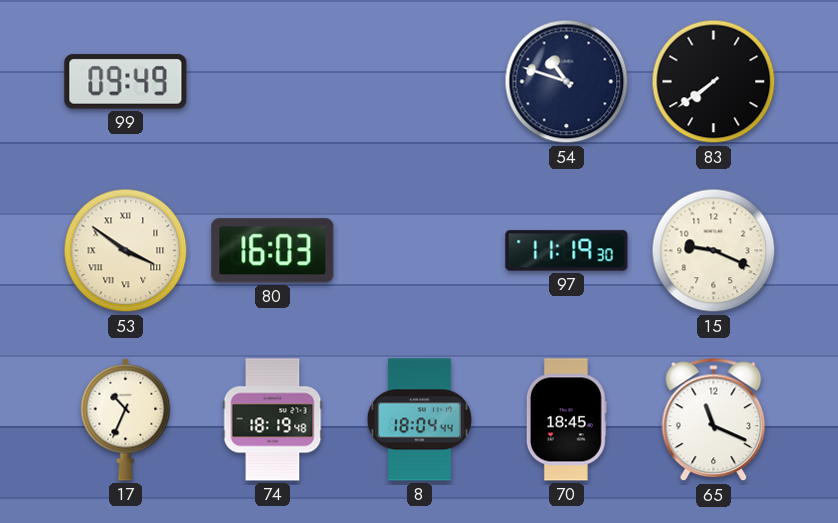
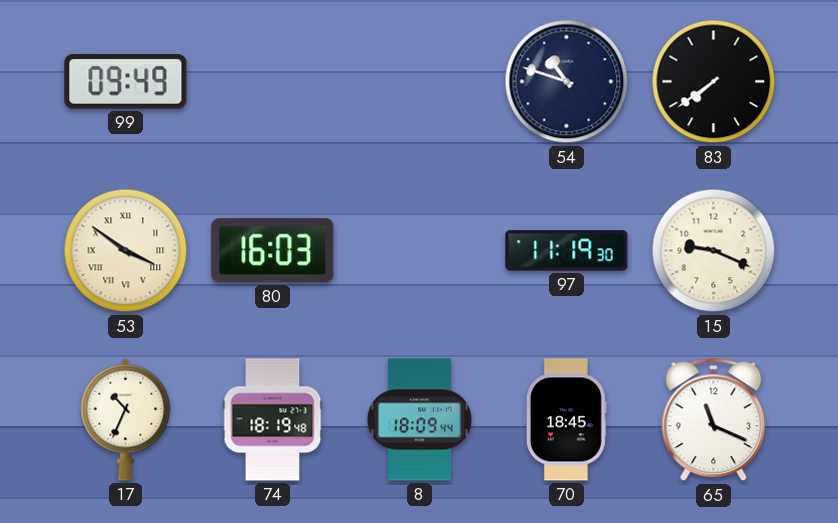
8: 18:04 -> 18:09 (419, 420)
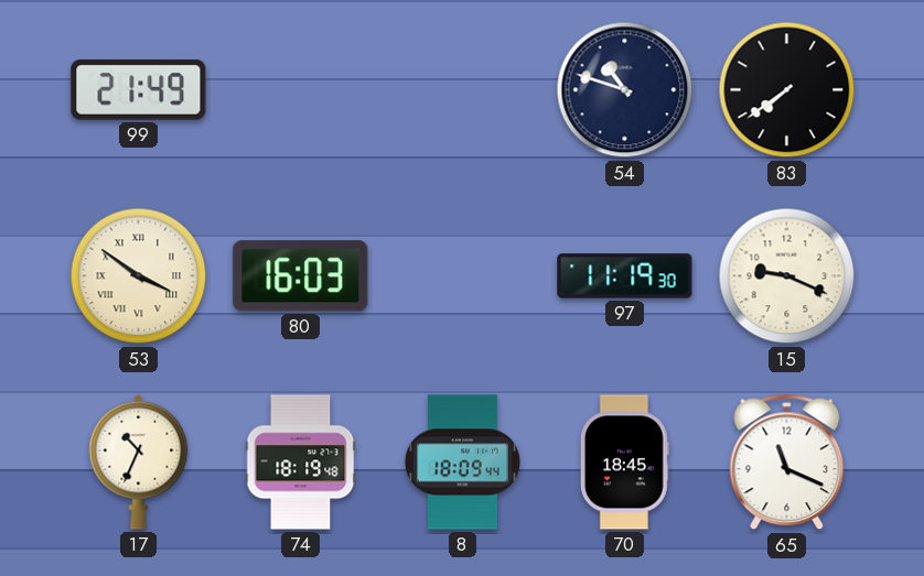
99: 09:49 -> 21:49 (139, 90)
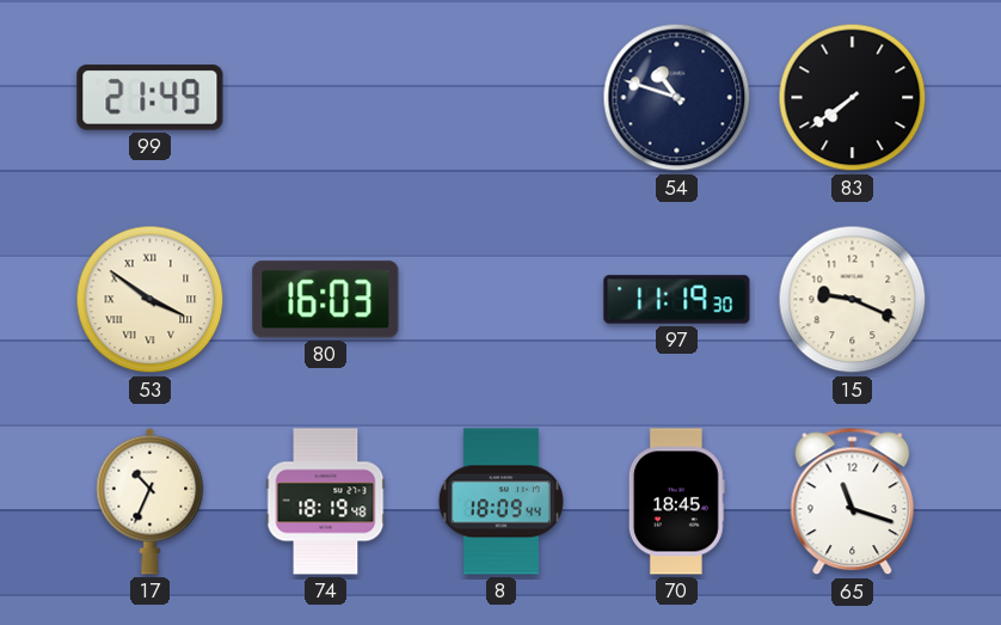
65: 11:19 -> 11:18 (853, 502)
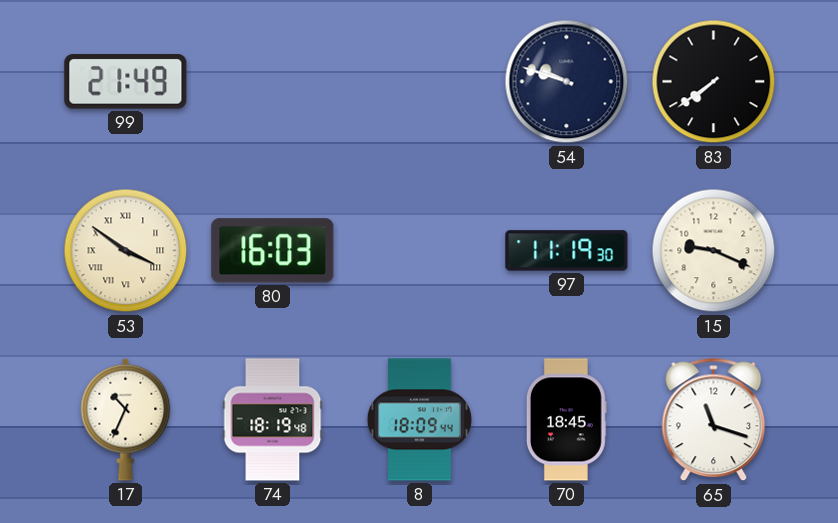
54: 10:48 -> 9:48 (567, 82)
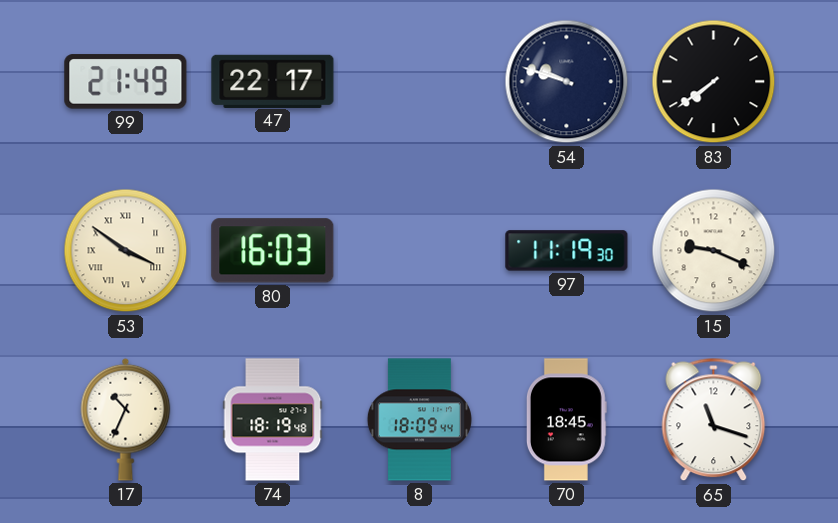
47: none -> 22:17 (273, 81)
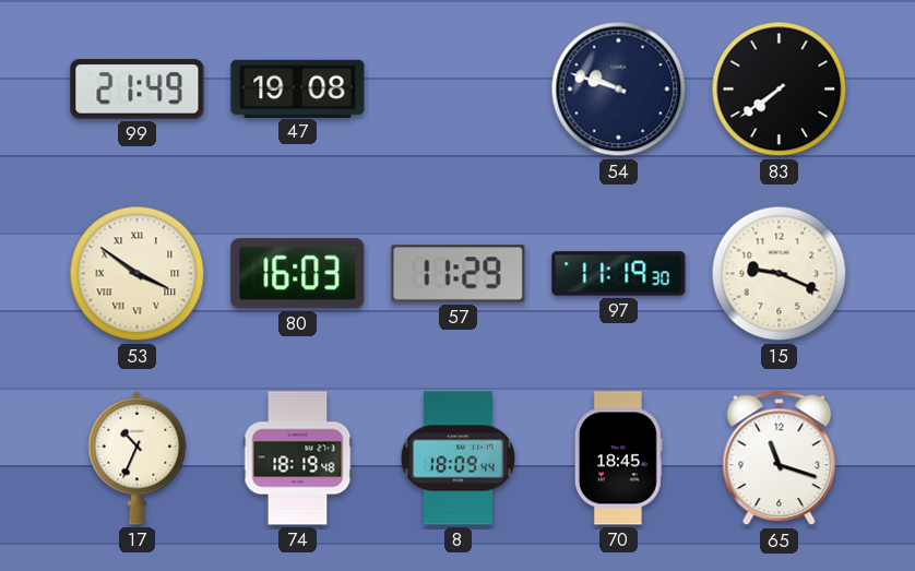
47: 22:17 -> 19:08 (298, 88)
57: none -> 11:29 (459, 274)
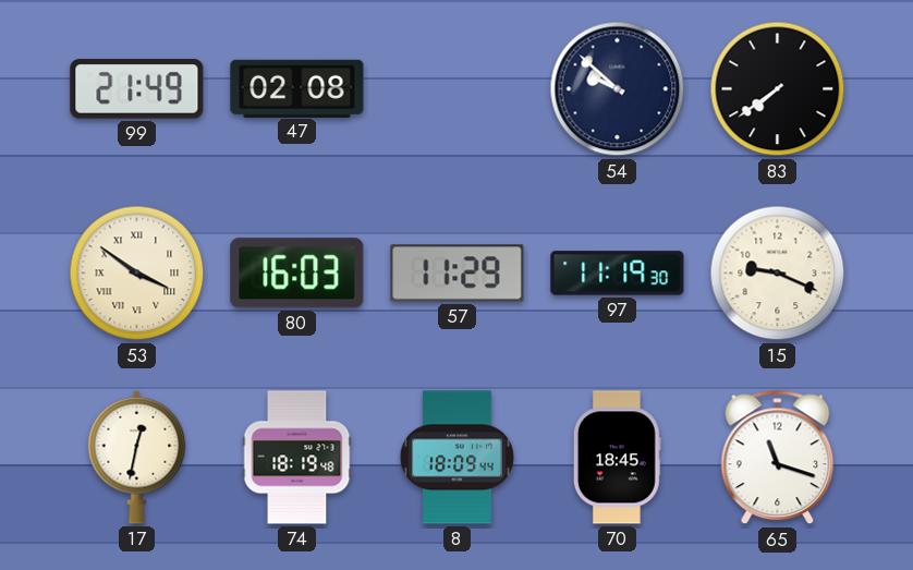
47: 19:08 -> 02:08 (297, 88)
54: 9:48 -> 9:52 (618, 89)
17: 10:34 -> 12:32 (137, 457)
